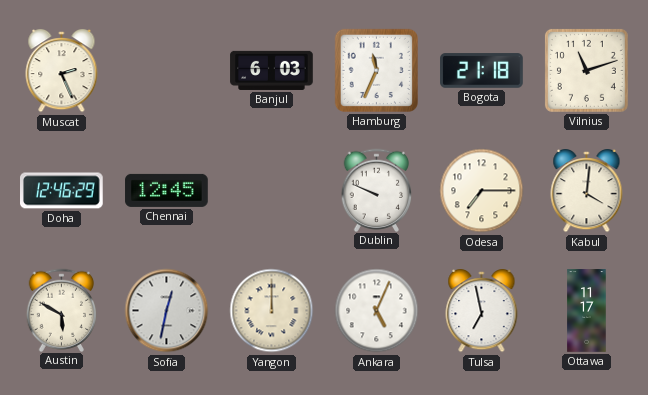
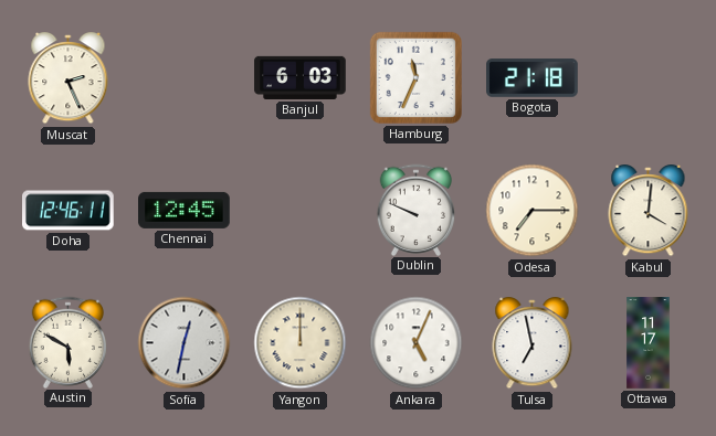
Vilnius: 11:12 -> none (586, 70)
Doha: 12:46:29 -> 12:46:11 (69, 211)
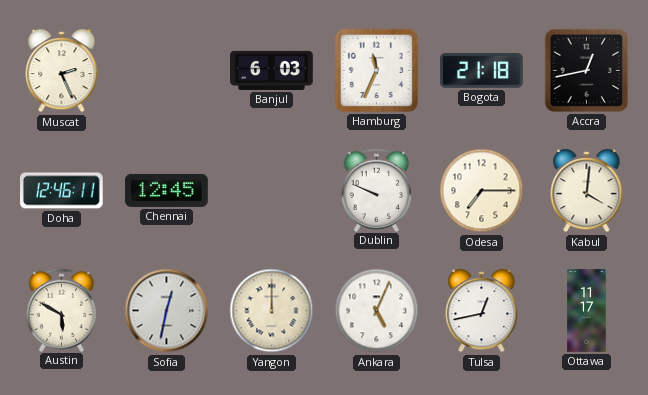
Accra: none -> 12:43 (586, 70)
Tulsa: 6:58 -> 12:43 (482, 312)
